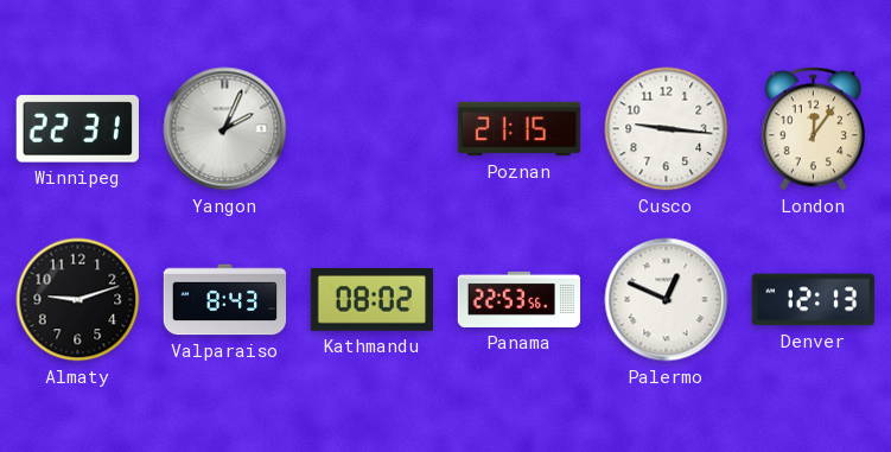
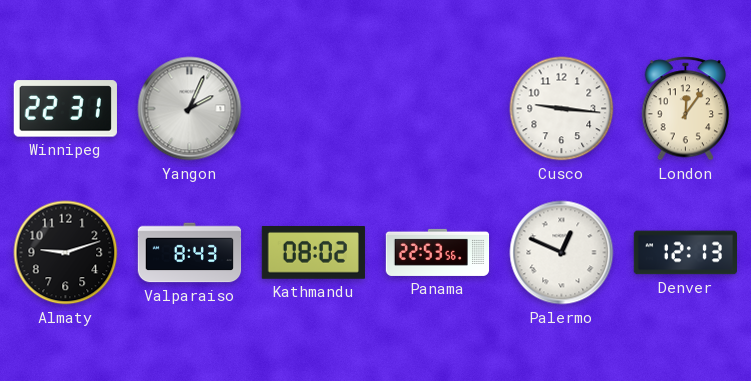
Poznan: 21:15 -> none (518, 129)
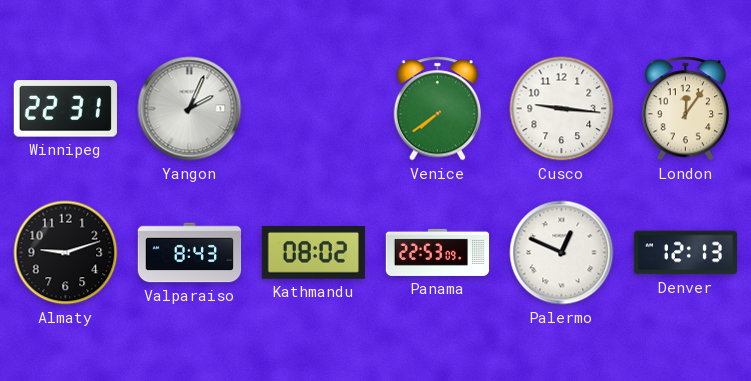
Venice: none -> 7:39 (438, 109)
Panama: 22:53:56 -> 22:53:09 (438, 252)
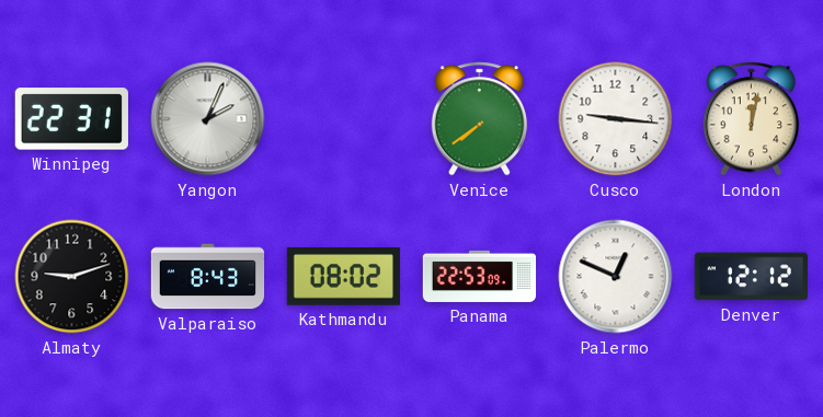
London: 12:06 -> 12:02 (752, 119)
Denver: 12:13 -> 12:12 (751, 277)
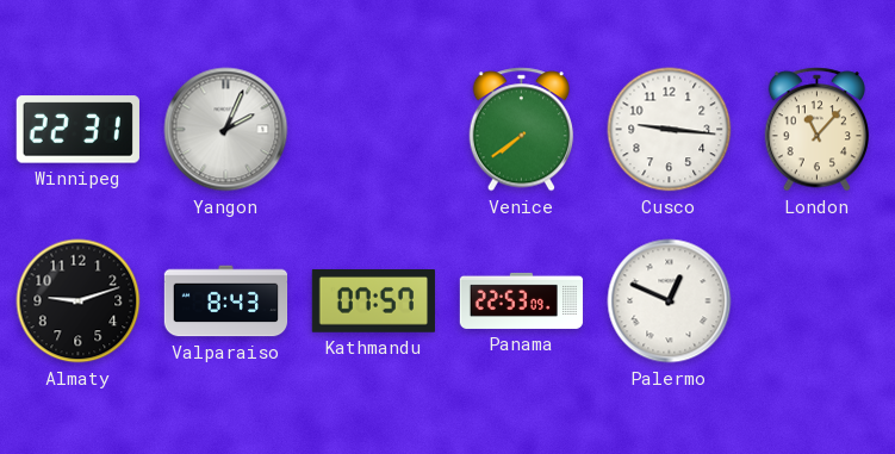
London: 12:02 -> 11:07 (818, 130)
Kathmandu: 08:02 -> 07:57 (373, 301)
Denver: 12:12 -> none (751, 277)
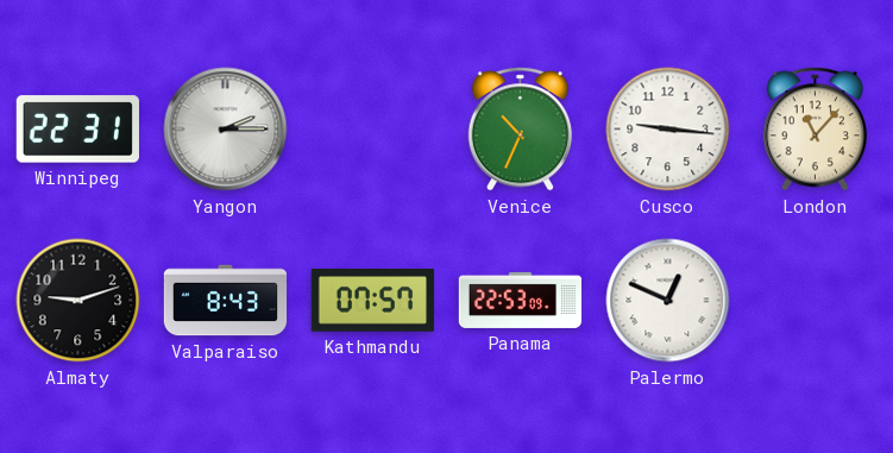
Yangon: 2:04 -> 2:15 (226, 130)
Venice: 7:39 -> 10:34 (521, 130)
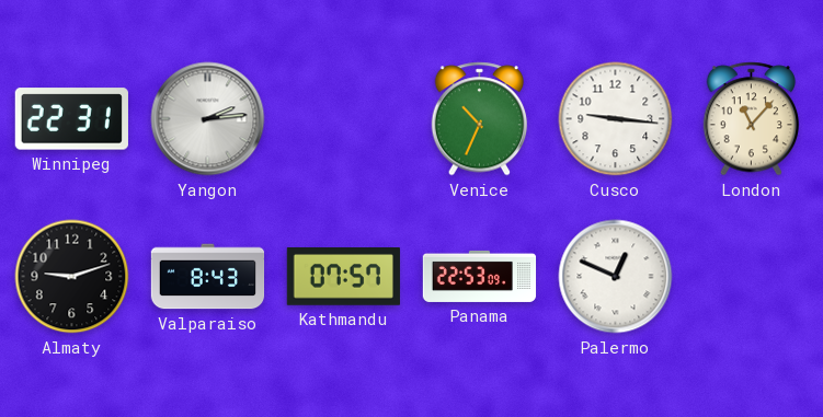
Yangon: 2:15 -> 2:14 (208, 119)
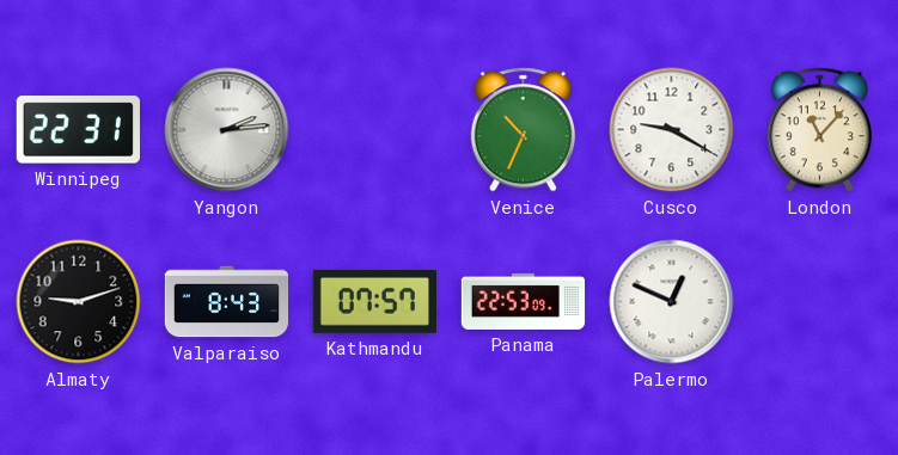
Cusco: 9:16 -> 9:20 (672, 130)
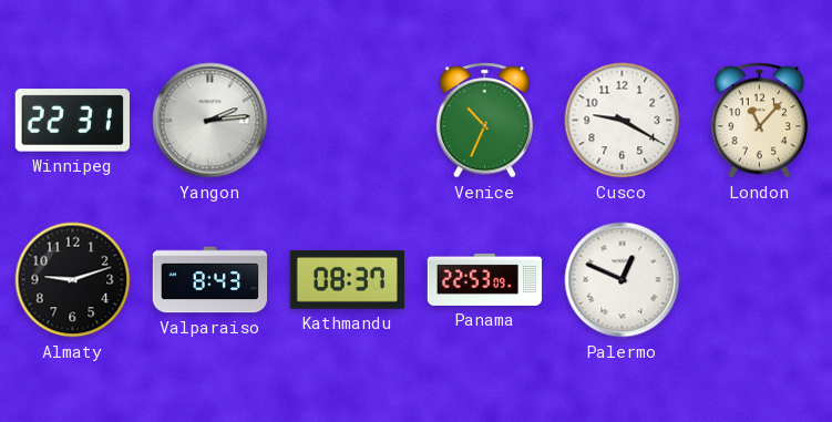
Kathmandu: 07:57 -> 08:37 (347, 280)
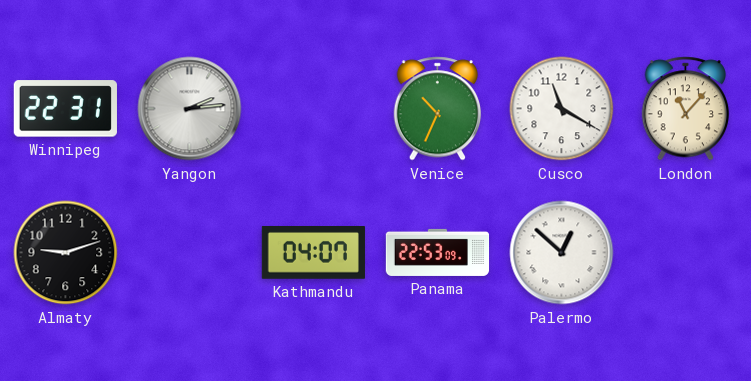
Cusco: 9:20 -> 11:20 (562, 109)
Valparaiso: 8:43 -> none (210, 280)
Kathmandu: 08:37 -> 04:07 (313, 253)
Palermo: 12:49 -> 12:52 (562, 253)
